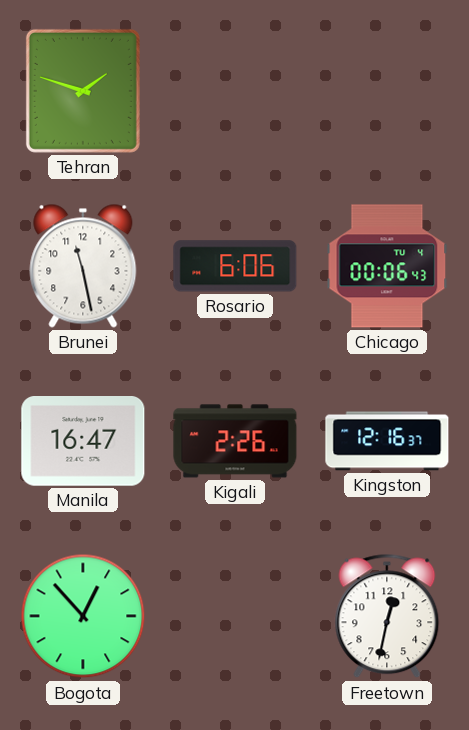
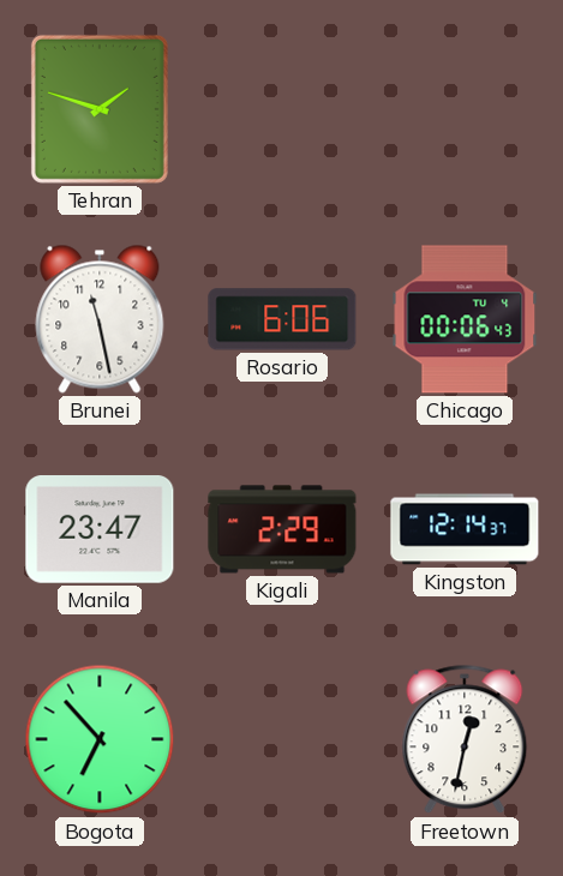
Manila: 16:47 -> 23:47 (100, 530)
Kigali: 2:26 -> 2:29 (282, 529)
Kingston: 12:16 -> 12:14 (465, 529)
Bogota: 12:53 -> 6:53 (100, 739)
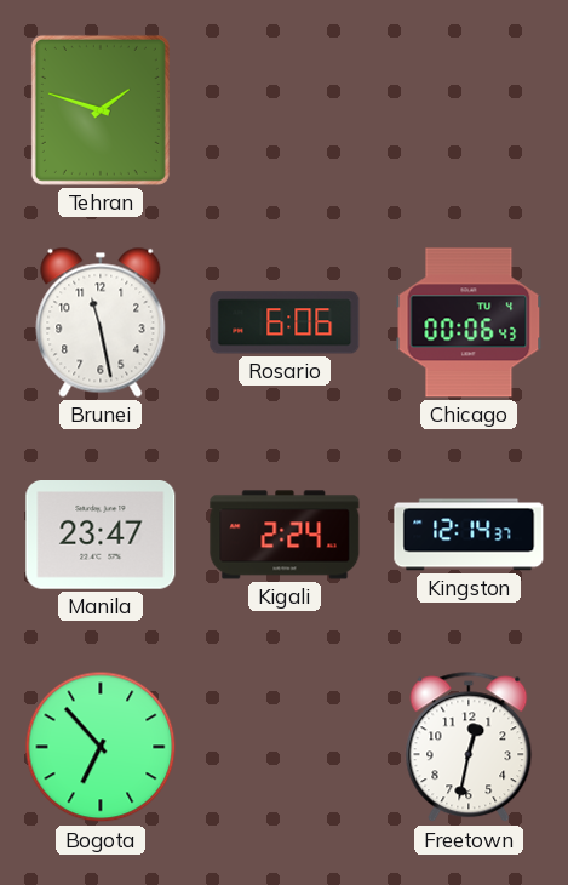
Kigali: 2:29 -> 2:24 (285, 535)
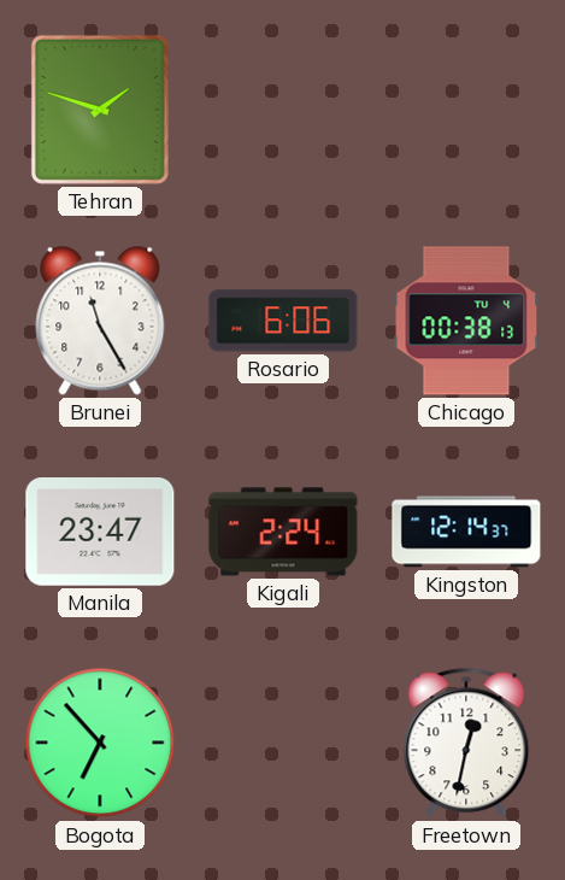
Brunei: 11:28 -> 11:25 (100, 321)
Chicago: 00:06 -> 00:38 (466, 321)
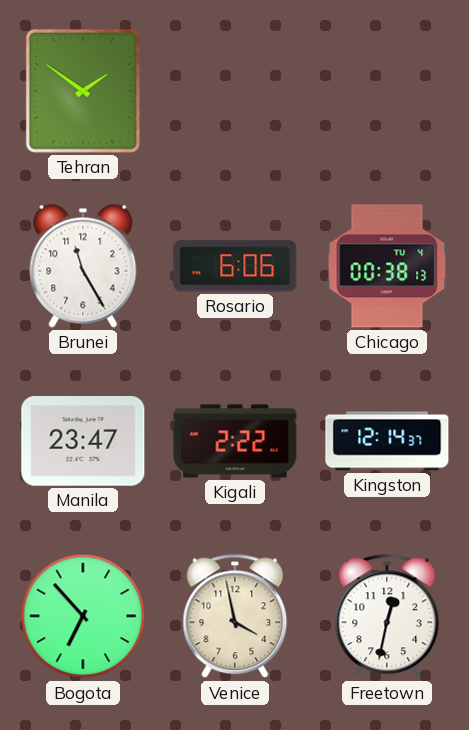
Tehran: 1:48 -> 1:51 (83, 91)
Kigali: 2:24 -> 2:22 (235, 441)
Venice: none -> 3:58 (235, 616)
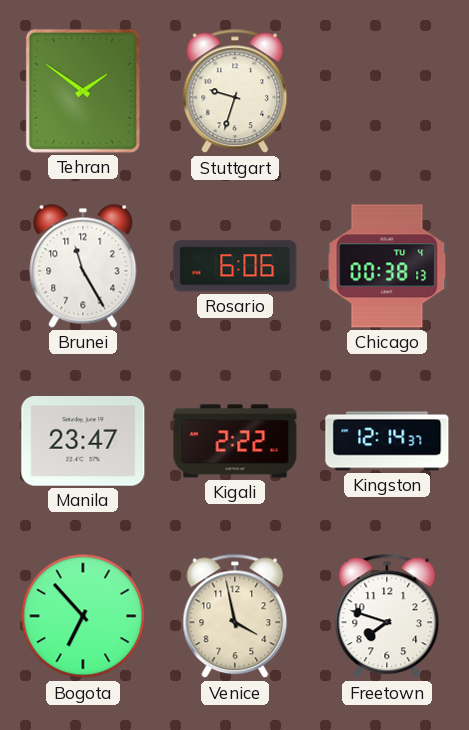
Stuttgart: none -> 9:33 (235, 91)
Freetown: 12:32 -> 7:48 (387, 616)
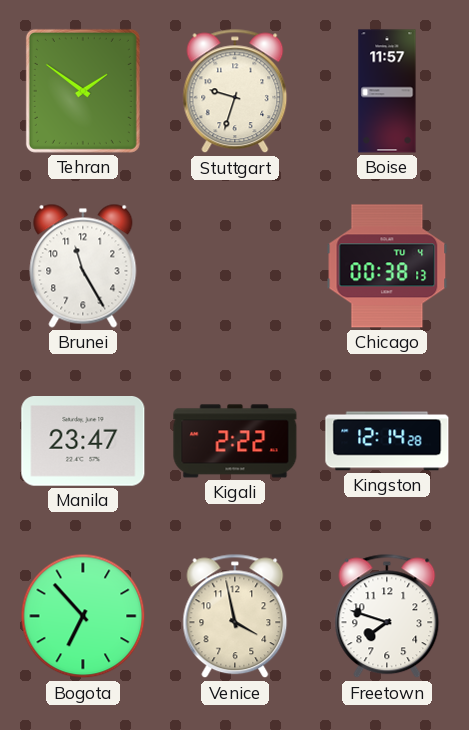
Boise: none -> 11:57 (387, 91)
Rosario: 6:06 -> none (235, 266)
Kingston: 12:14:37 -> 12:14:28 (387, 441)
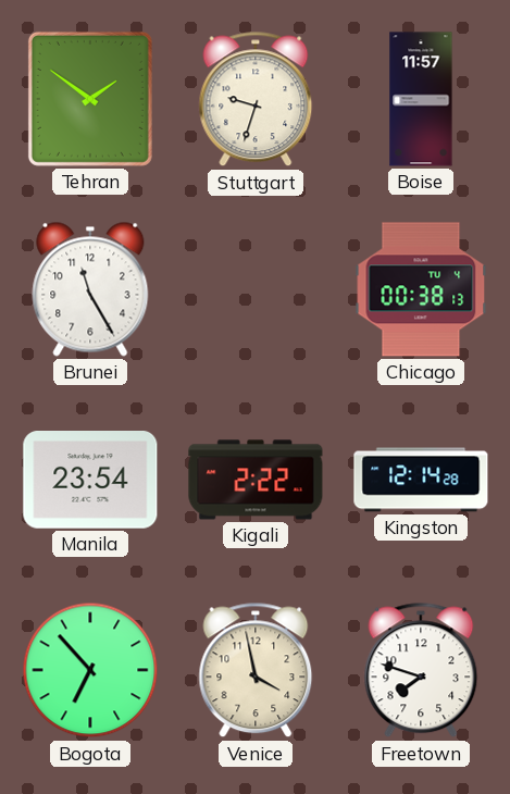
Manila: 23:47 -> 23:54 (90, 481)
